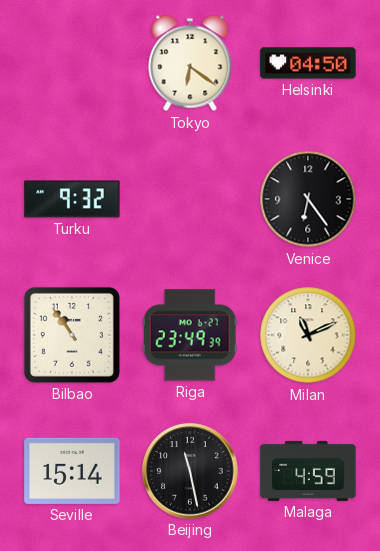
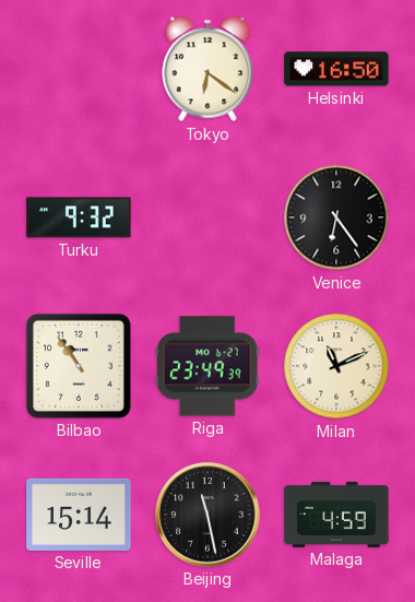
Helsinki: 04:50 -> 16:50 (336, 69)
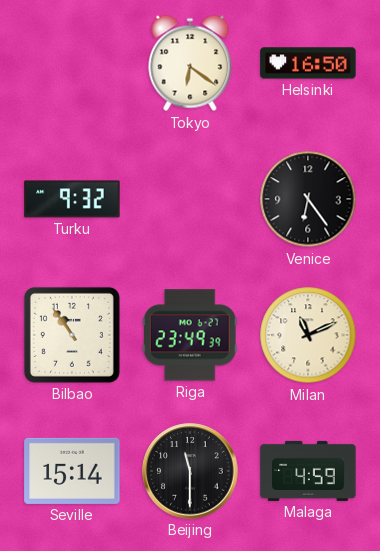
Beijing: 11:28 -> 11:30 (190, 471)
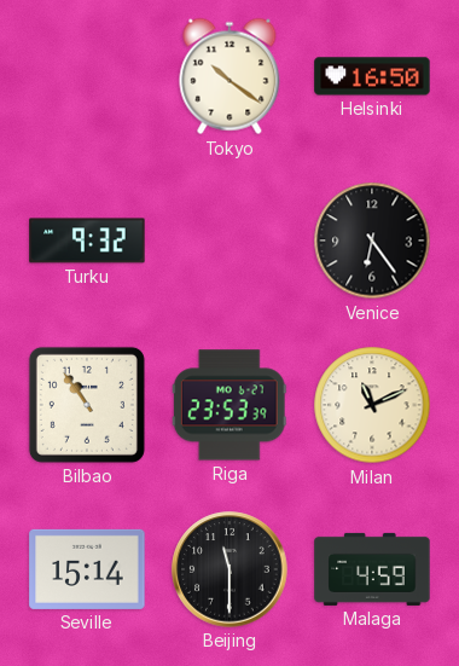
Tokyo: 6:21 -> 10:21 (230, 76)
Riga: 23:49 -> 23:53 (230, 405)
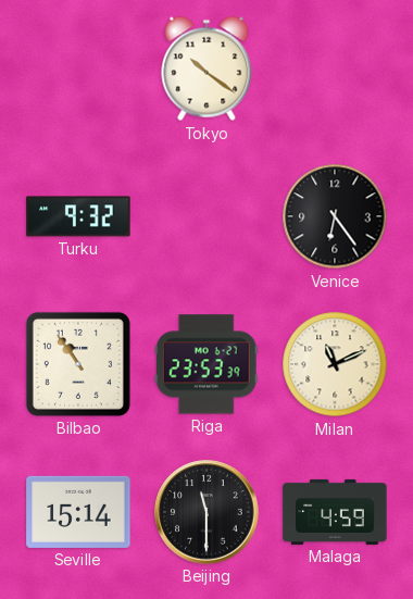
Helsinki: 16:50 -> none (372, 76)
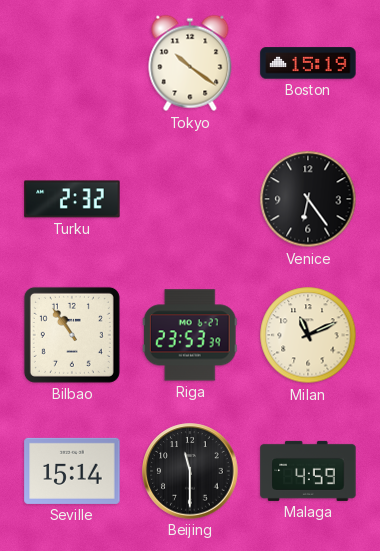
Boston: none -> 15:19 (308, 63)
Turku: 9:32 -> 2:32 (72, 199)
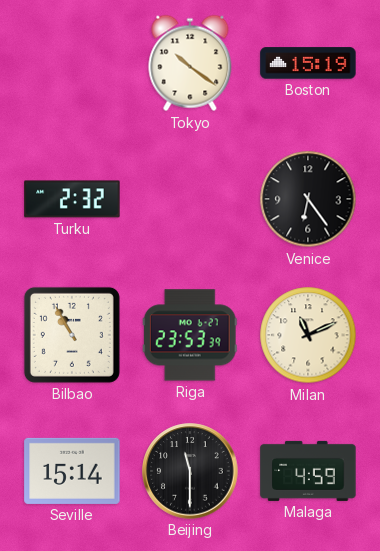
Bilbao: 10:54 -> 10:55 (72, 335)
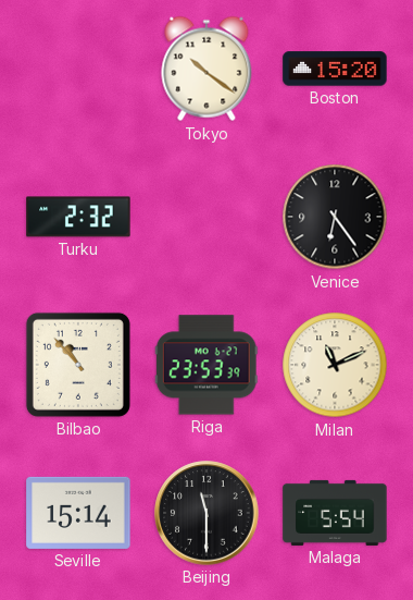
Boston: 15:19 -> 15:20 (335, 69)
Bilbao: 10:55 -> 10:53 (78, 365)
Malaga: 4:59 -> 5:54 (335, 513)
